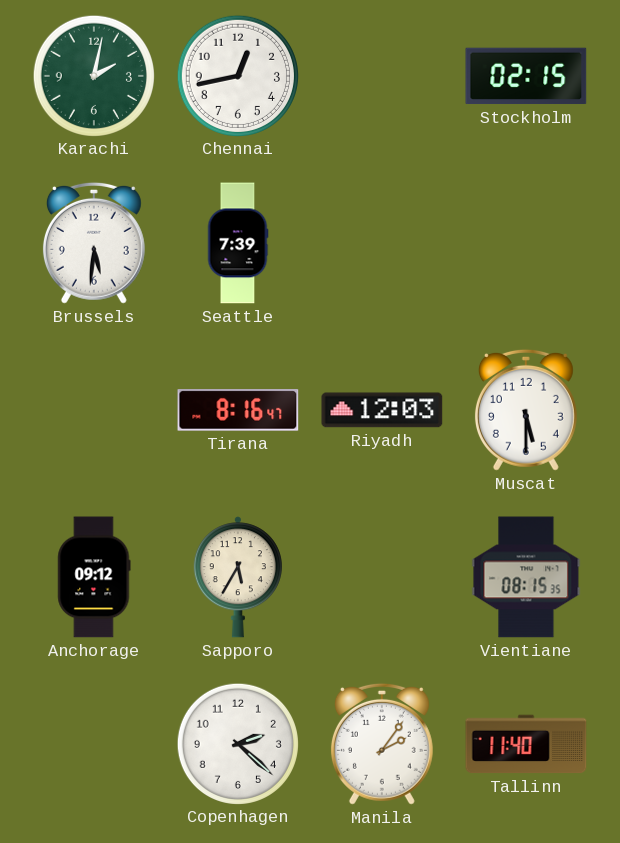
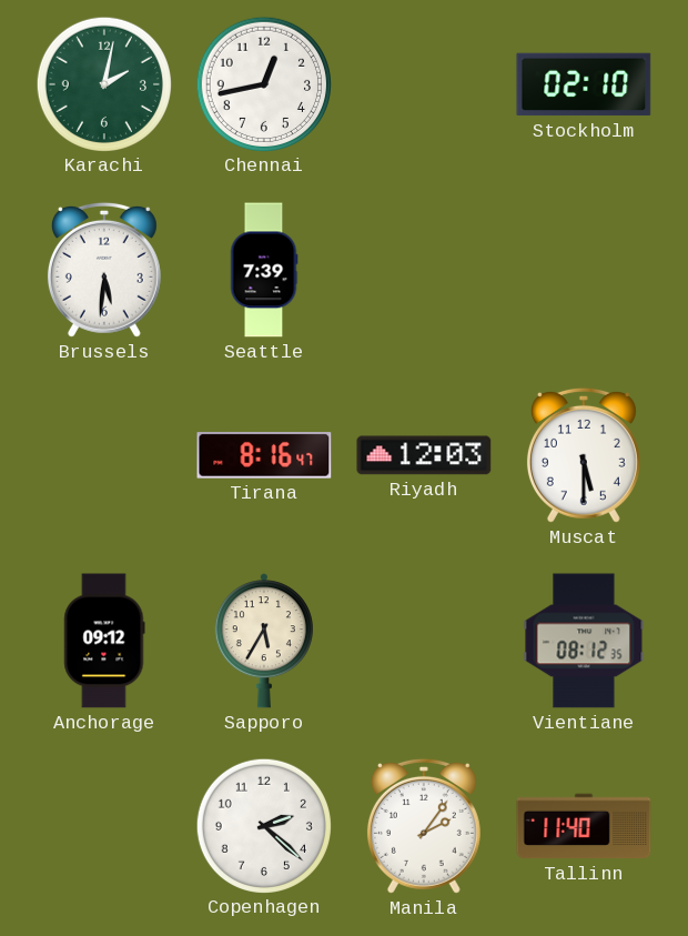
Stockholm: 02:15 -> 02:10 (584, 84)
Vientiane: 08:15 -> 08:12 (584, 641)
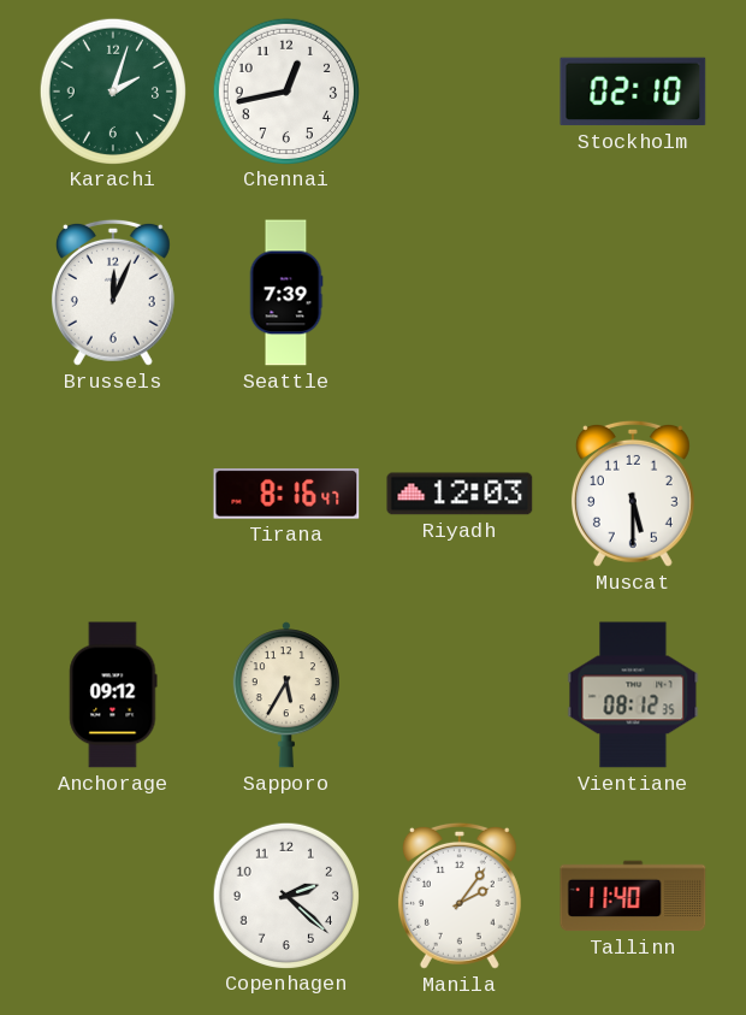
Karachi: 2:02 -> 2:03 (112, 90)
Brussels: 5:31 -> 12:04 (113, 293)
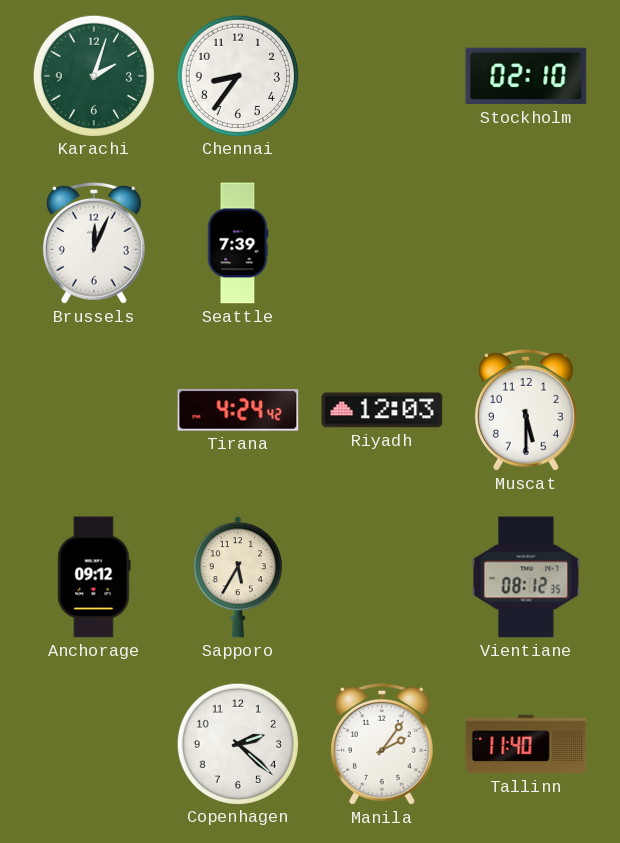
Chennai: 12:43 -> 8:36 (237, 75)
Tirana: 8:16 -> 4:24 (238, 410)
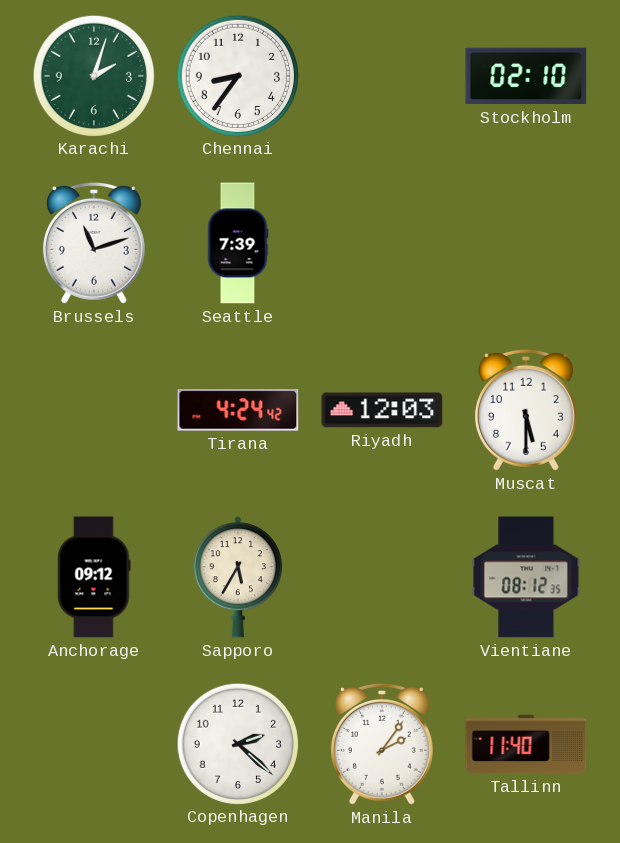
Brussels: 12:04 -> 11:12 (94, 243)
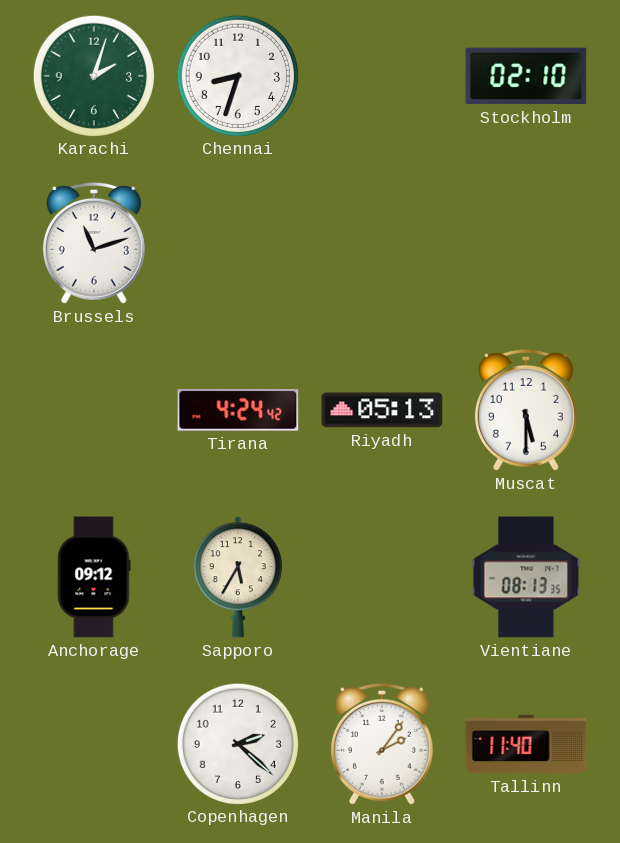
Chennai: 8:36 -> 8:33 (237, 75)
Seattle: 7:39 -> none (238, 243)
Riyadh: 12:03 -> 05:13 (382, 410)
Vientiane: 08:12 -> 08:13 (526, 577)
